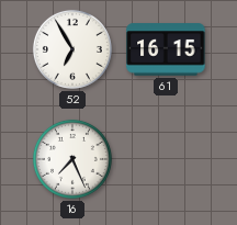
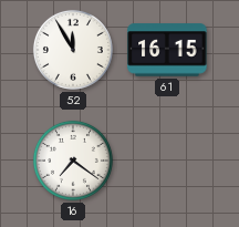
52: 6:55 -> 11:55 (73, 50)
16: 7:26 -> 7:21 (73, 161)
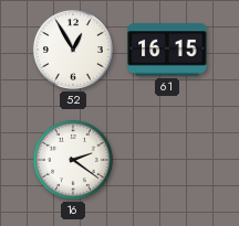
52: 11:55 -> 12:55 (73, 50)
16: 7:21 -> 2:21 (73, 160)
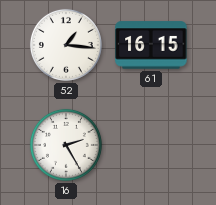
52: 12:55 -> 1:16 (66, 45)
16: 2:21 -> 2:25 (66, 145)
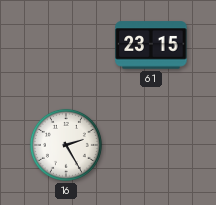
52: 1:16 -> none (66, 45)
61: 16:15 -> 23:15 (151, 45)
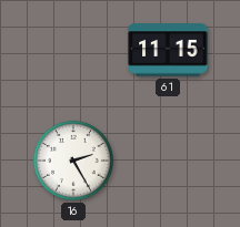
61: 23:15 -> 11:15 (168, 50)
